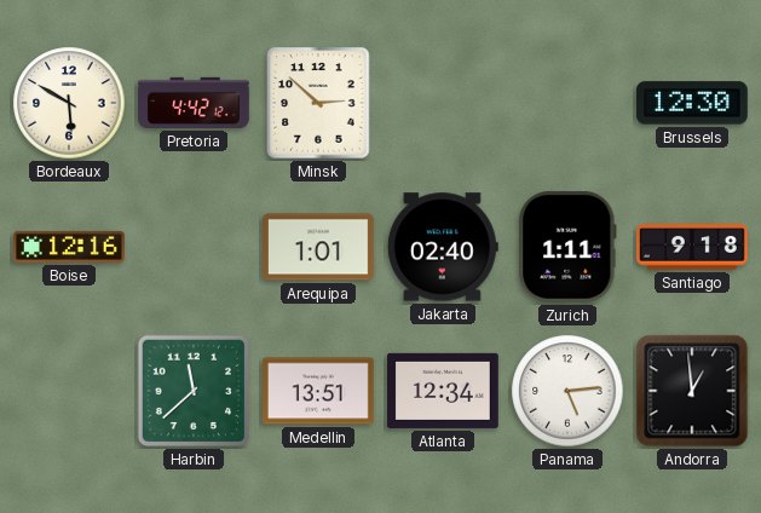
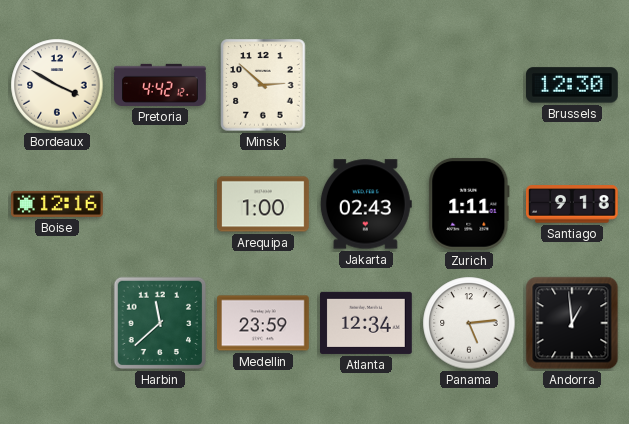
Bordeaux: 5:50 -> 3:50 (57, 85)
Arequipa: 1:01 -> 1:00 (264, 204)
Jakarta: 02:40 -> 02:43 (366, 204)
Medellin: 13:51 -> 23:59 (264, 323)
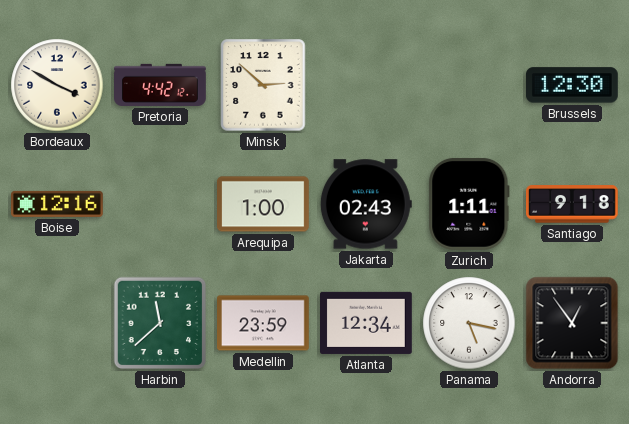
Panama: 5:14 -> 5:17 (469, 323)
Andorra: 12:59 -> 12:54 (572, 323)
